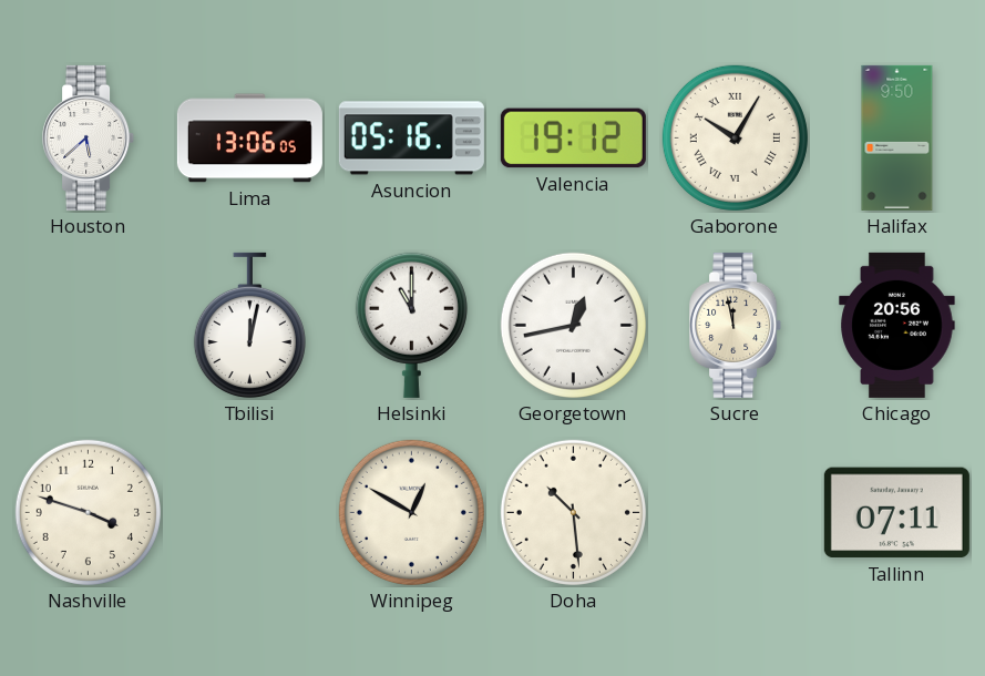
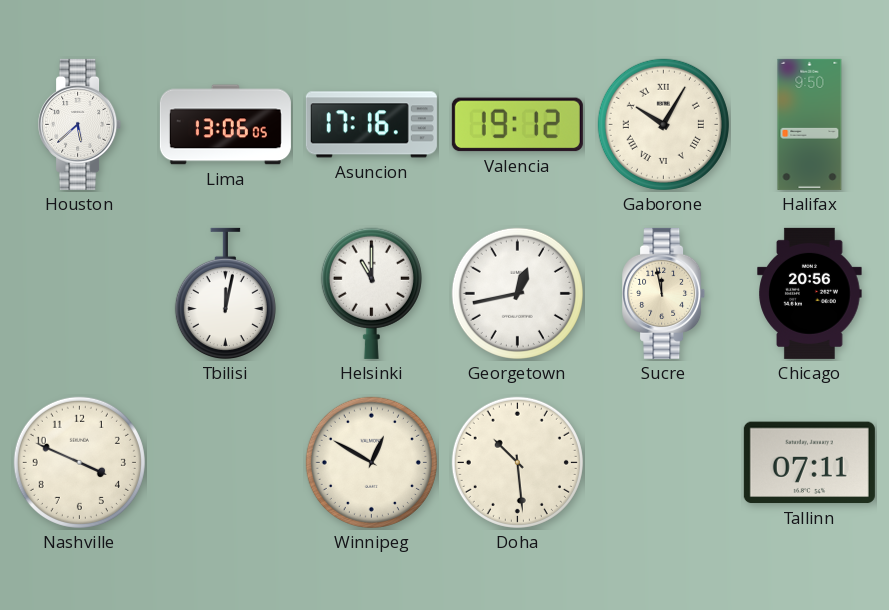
Asuncion: 05:16 -> 17:16 (371, 125)
Nashville: 3:48 -> 3:49 (79, 462)
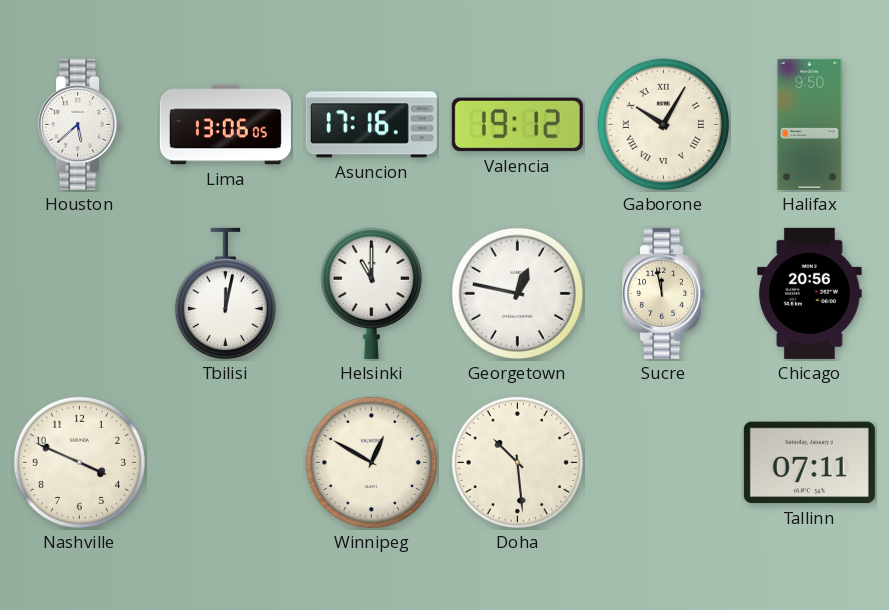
Georgetown: 12:43 -> 12:47 (517, 293)
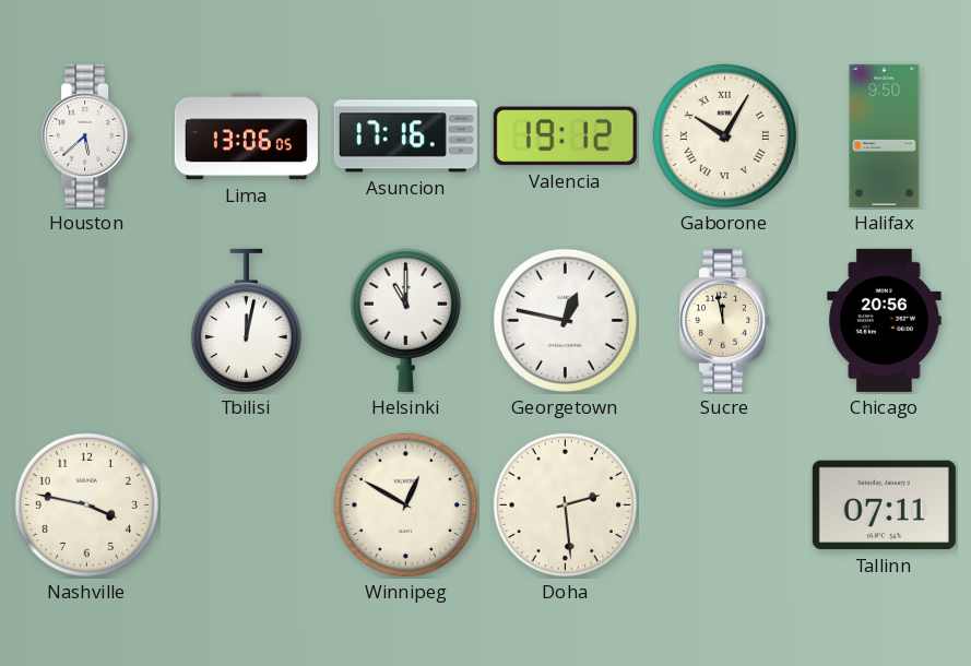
Nashville: 3:49 -> 3:47 (86, 504)
Doha: 10:29 -> 2:29 (565, 504)
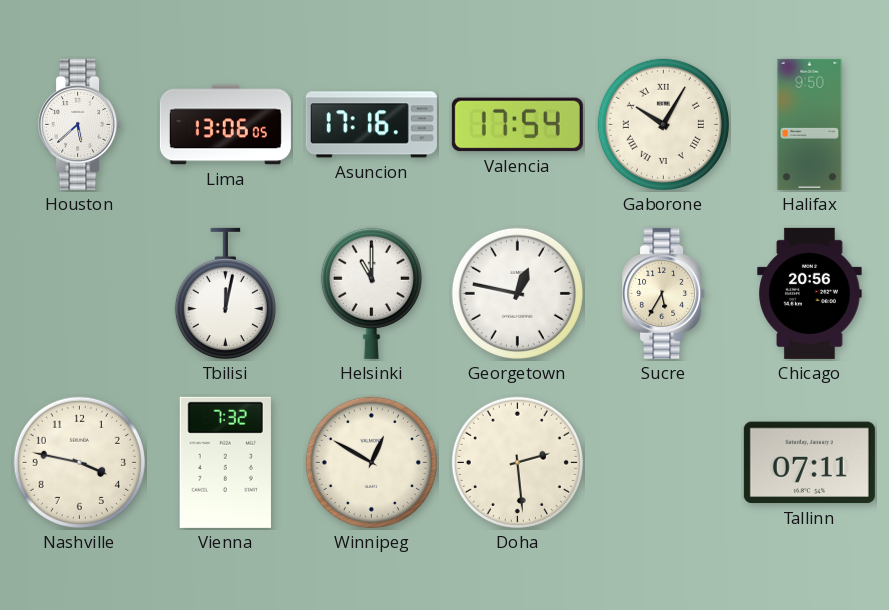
Valencia: 19:12 -> 17:54 (517, 125)
Sucre: 11:58 -> 5:35 (664, 293)
Vienna: none -> 7:32 (225, 462)
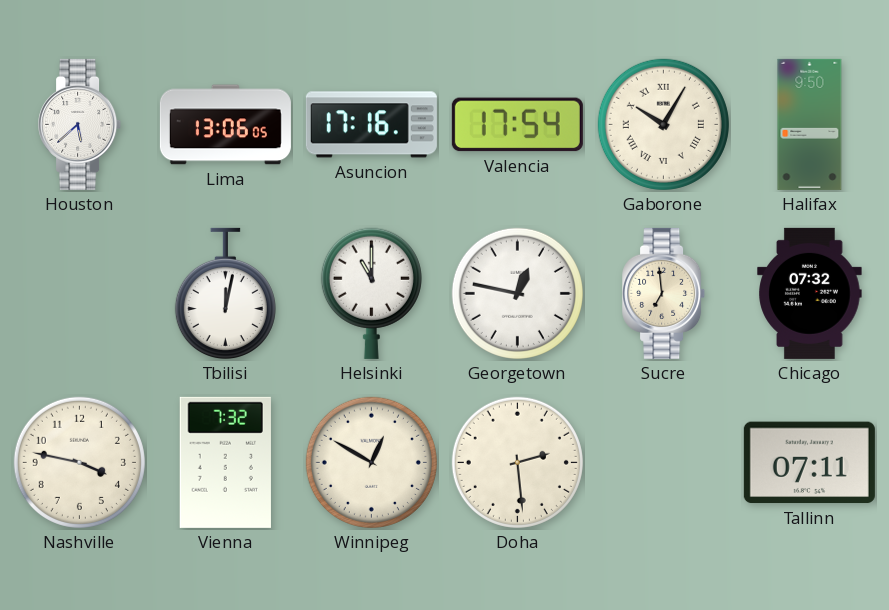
Sucre: 5:35 -> 6:59 (664, 293)
Chicago: 20:56 -> 07:32 (810, 293)
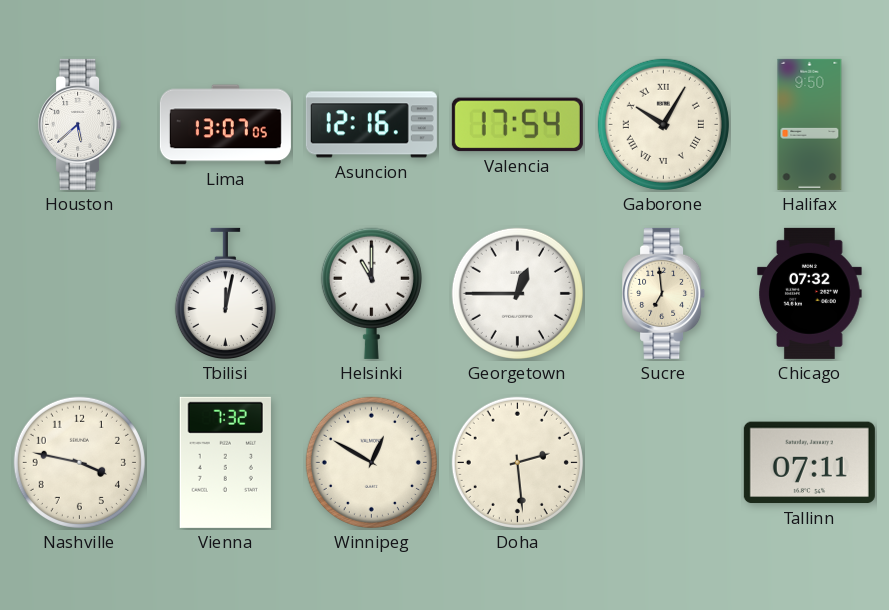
Lima: 13:06 -> 13:07 (225, 125)
Asuncion: 17:16 -> 12:16 (371, 125)
Georgetown: 12:47 -> 12:45 (517, 293)
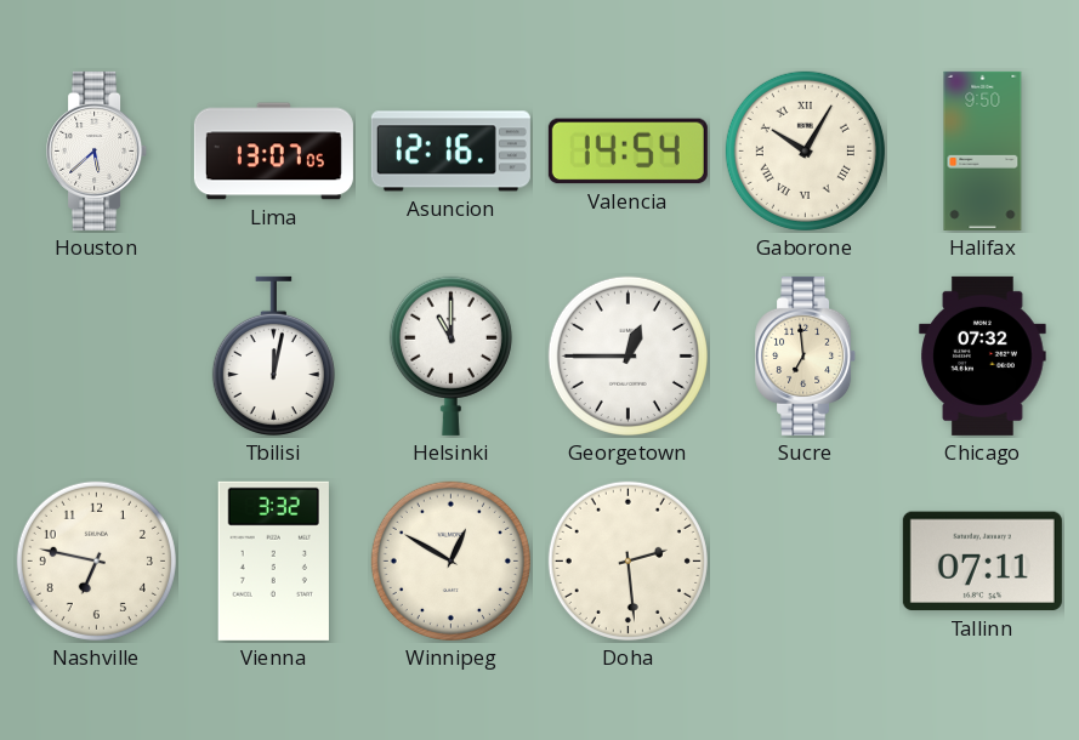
Valencia: 17:54 -> 14:54 (627, 152)
Nashville: 3:47 -> 6:47 (96, 560)
Vienna: 7:32 -> 3:32 (273, 560)
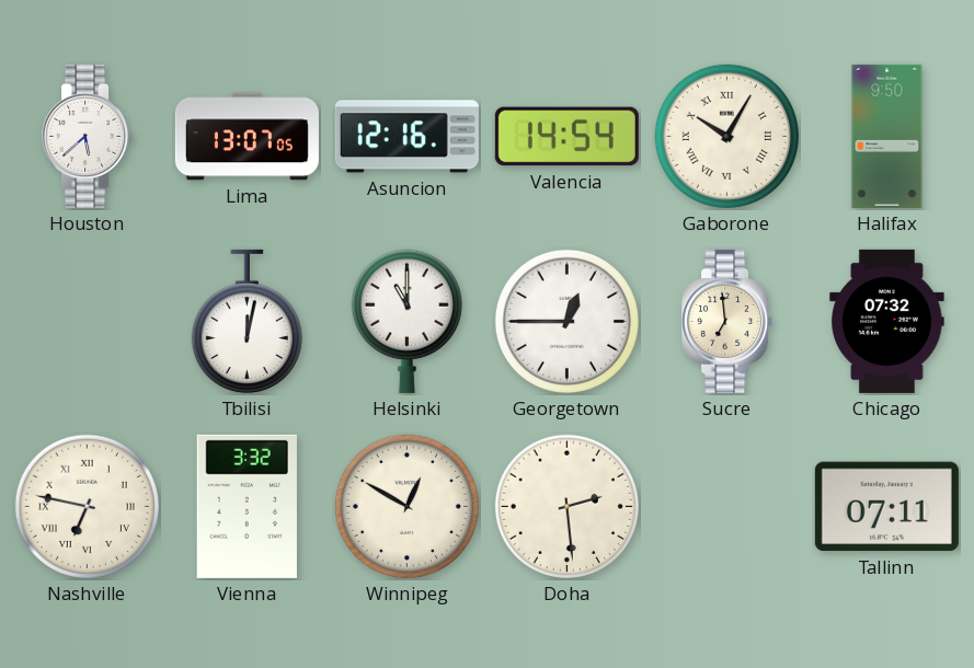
Nashville numerals: Arabic -> Roman (87, 506)
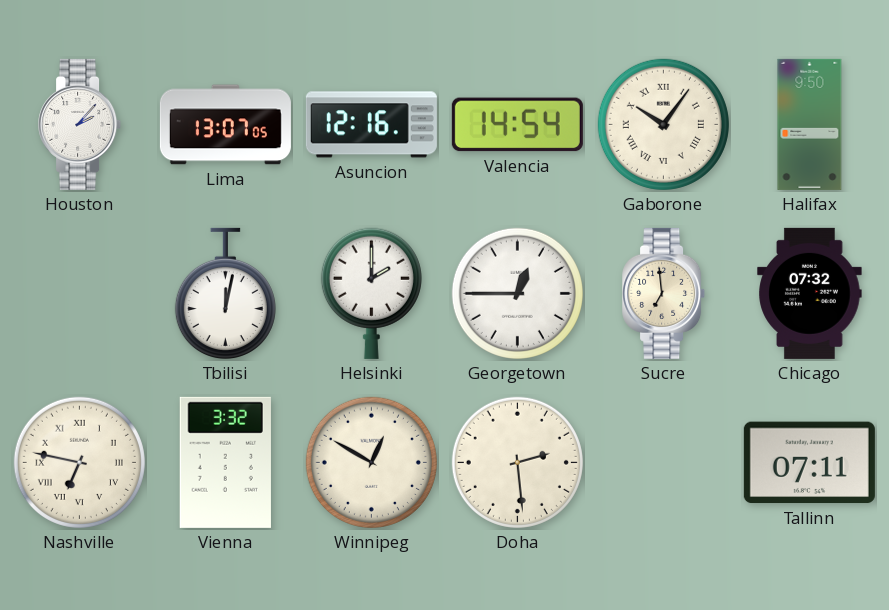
Houston: 5:38 -> 2:07 (80, 124)
Gaborone: 10:05 -> 10:06 (663, 124)
Helsinki: 11:00 -> 2:00 (371, 293)
